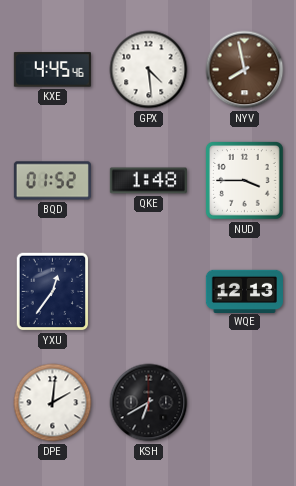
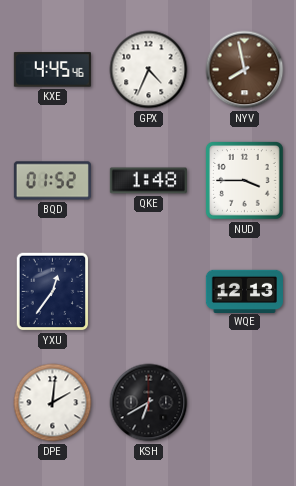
GPX: 4:29 -> 4:34 (149, 70)
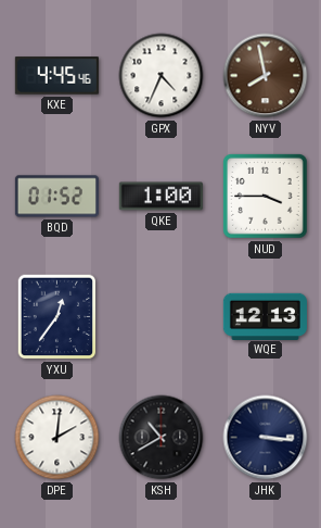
QKE: 1:48 -> 1:00 (160, 197)
KSH: 6:40 -> 10:40 (162, 438)
JHK: none -> 3:16 (266, 438)
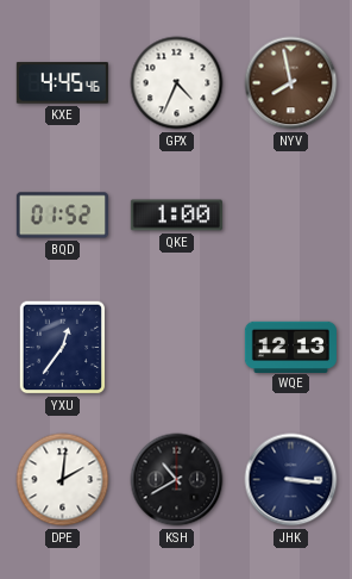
NUD: 3:45 -> none (265, 196)
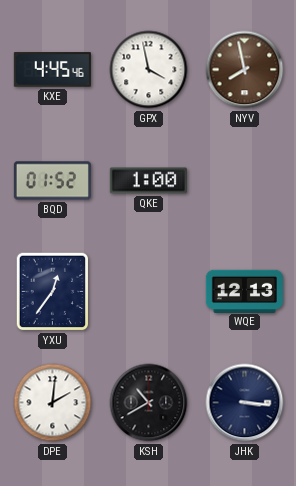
GPX: 4:34 -> 3:58 (149, 70)
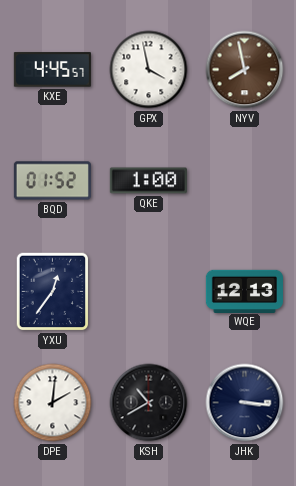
KXE: 4:45:46 -> 4:45:57 (52, 70)
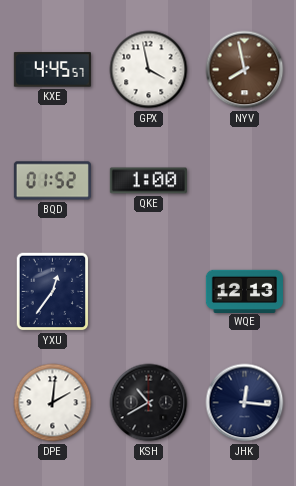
JHK: 3:16 -> 12:16 (245, 403)
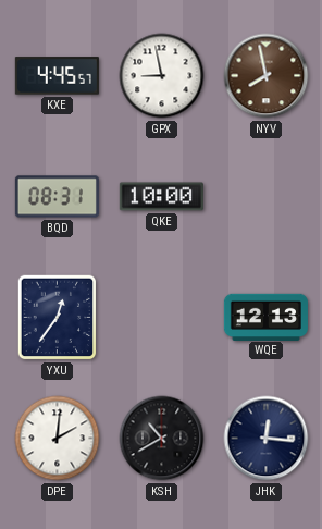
GPX: 3:58 -> 8:58 (162, 76)
BQD: 01:52 -> 08:31 (57, 197)
QKE: 1:00 -> 10:00 (161, 197)
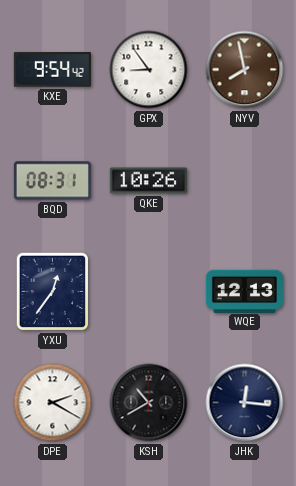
KXE: 4:45 -> 9:54 (52, 70)
GPX: 8:58 -> 8:54 (149, 70)
QKE: 10:00 -> 10:26 (148, 181)
DPE: 2:01 -> 2:20 (53, 403)
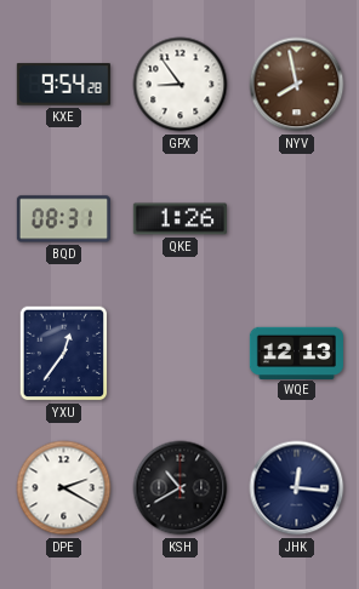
KXE: 9:54:42 -> 9:54:28 (63, 85)
QKE: 10:26 -> 1:26 (180, 219)
